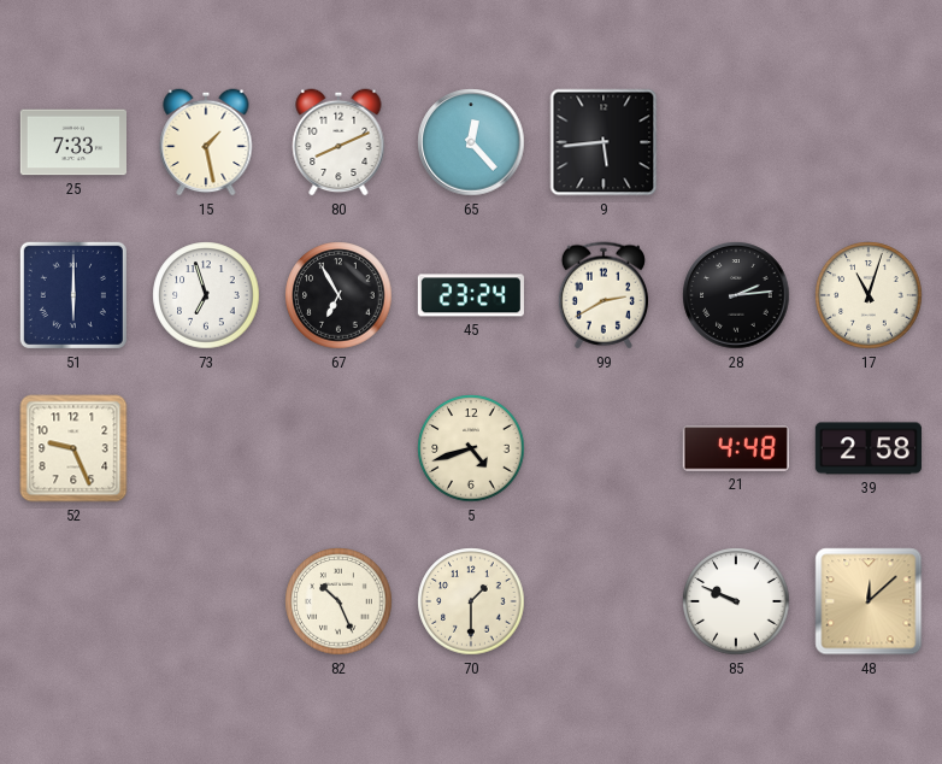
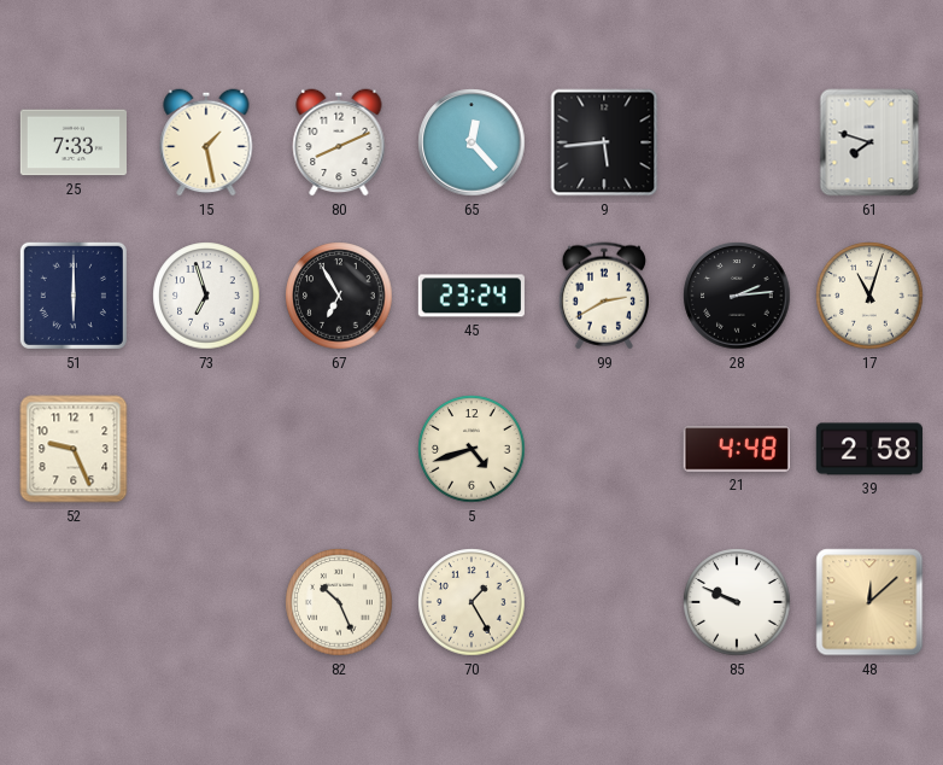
61: none -> 7:48 (869, 142)
70: 1:30 -> 1:25 (471, 602)
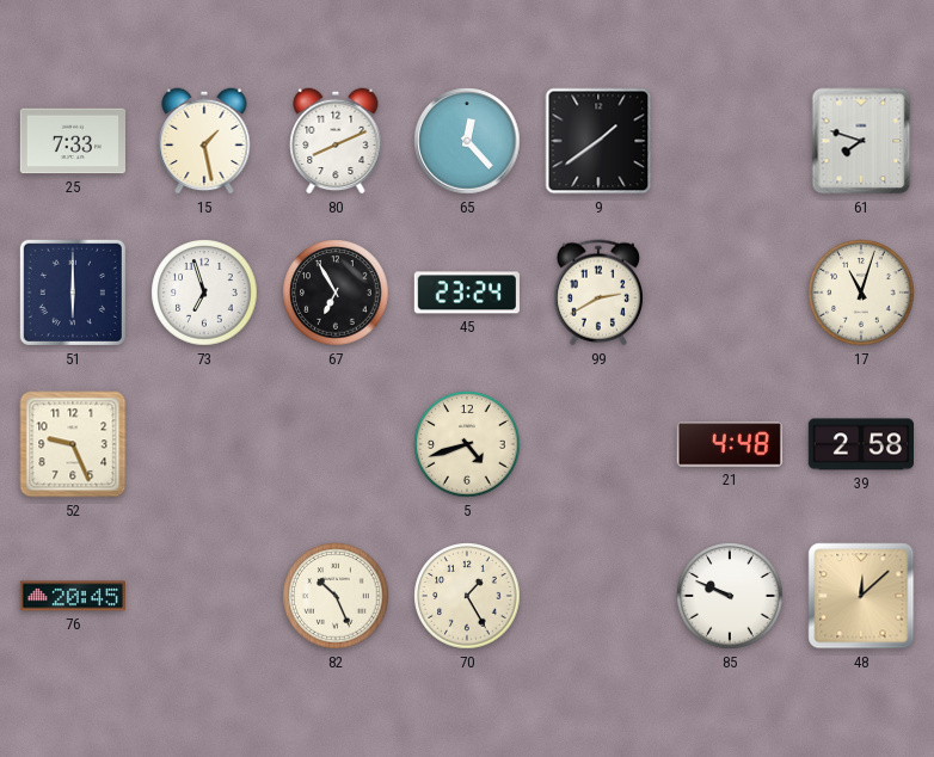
9: 5:44 -> 1:39 (598, 141)
28: 2:14 -> none (737, 296)
76: none -> 20:45 (72, 596)
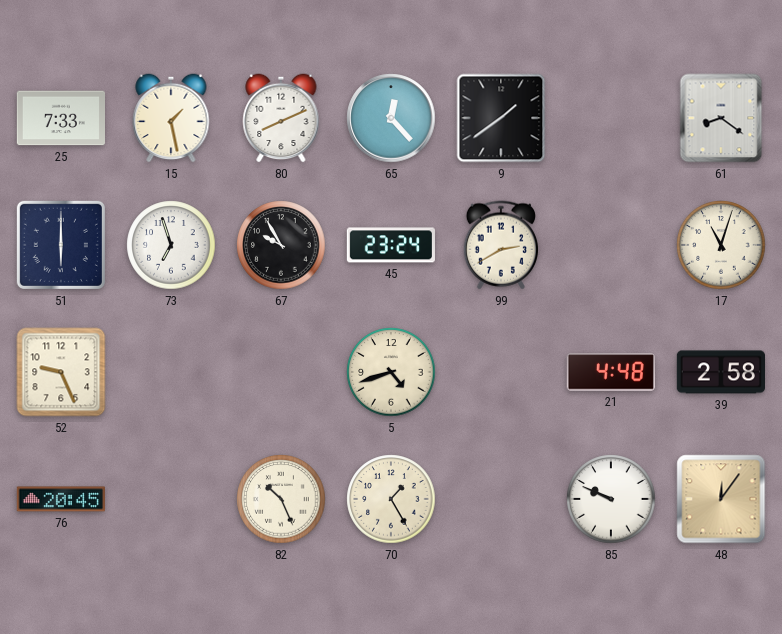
61: 7:48 -> 8:21 (721, 118)
67: 6:55 -> 9:55 (281, 245)
48: 12:08 -> 12:06 (721, 499)
